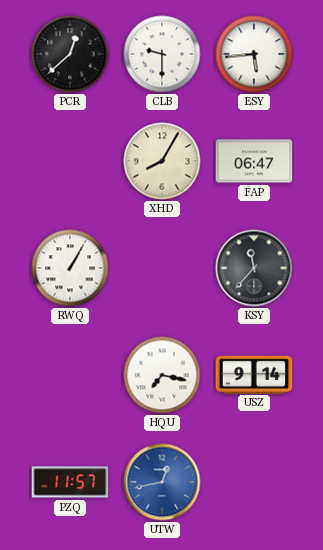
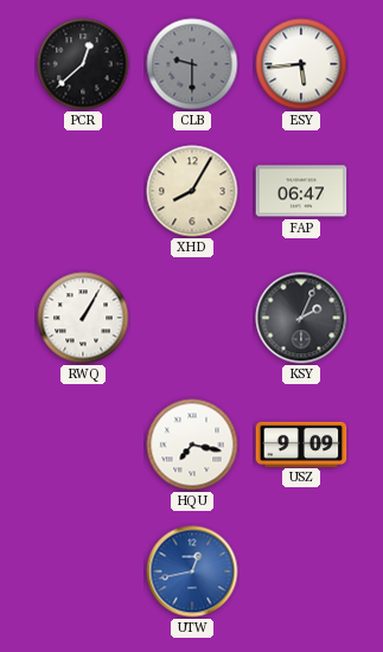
CLB dial: white -> grey (192, 64)
KSY: 11:37 -> 2:04 (301, 318)
USZ: 9:14 -> 9:09 (301, 443)
PZQ: 11:57 -> none (70, 482)
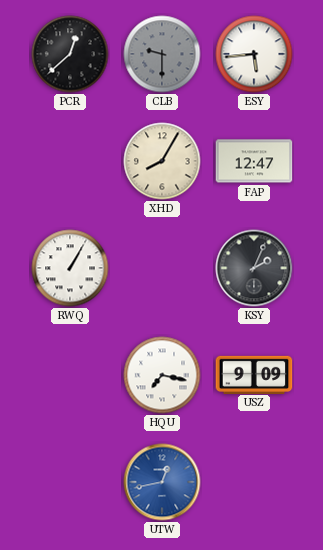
FAP: 06:47 -> 12:47 (254, 161)
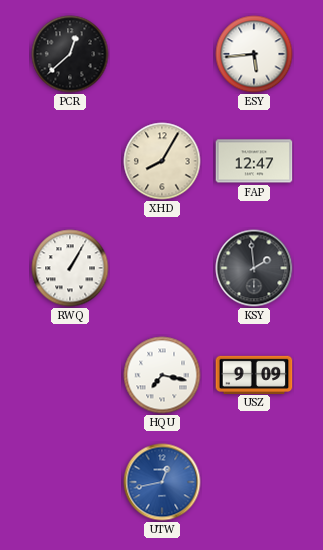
CLB: 9:30 -> none (162, 54)
KSY: 2:04 -> 1:59 (254, 268)
